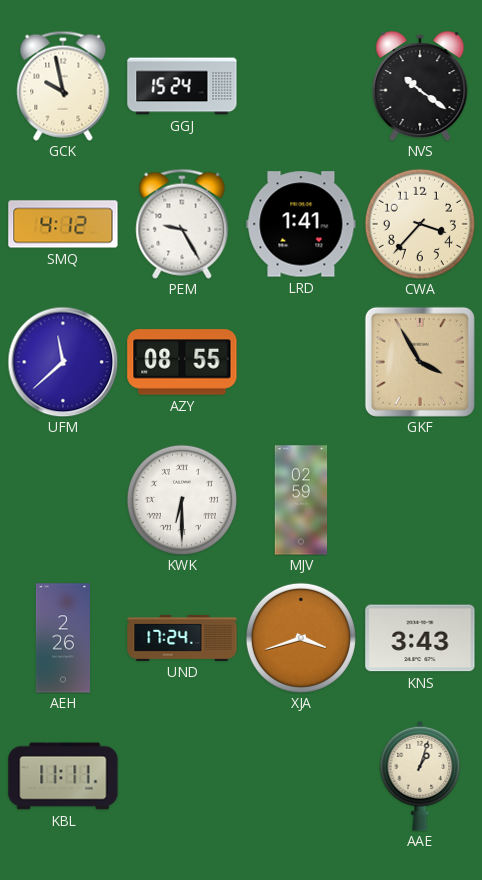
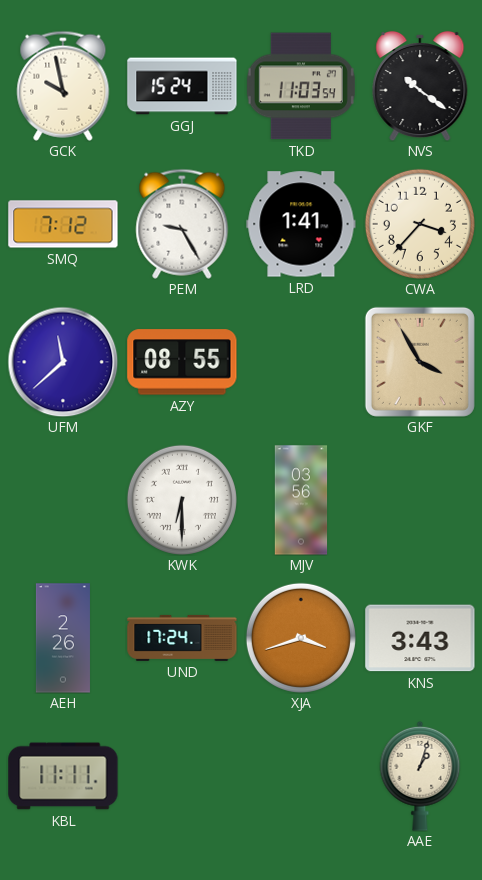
TKD: none -> 11:03 (301, 86)
SMQ: 4:12 -> 7:12 (63, 224)
MJV: 02:59 -> 03:56 (301, 500)
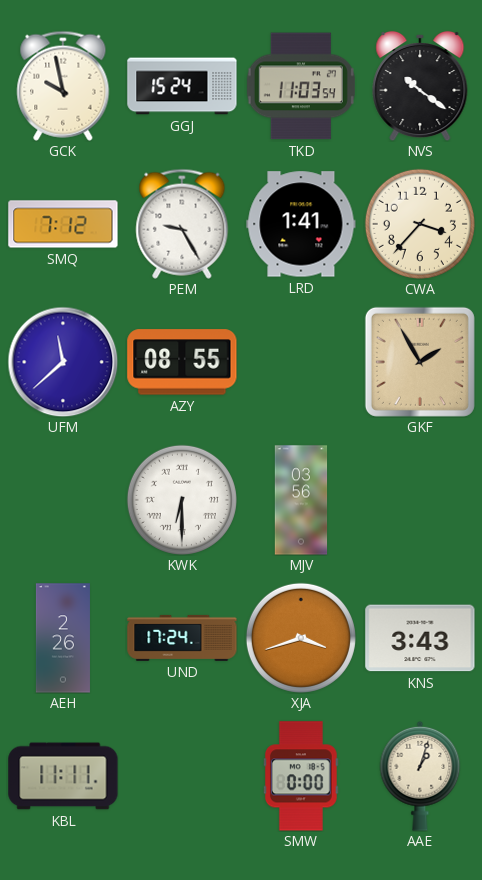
GKF: 3:55 -> 1:55 (420, 362)
SMW: none -> 0:00 (301, 776)
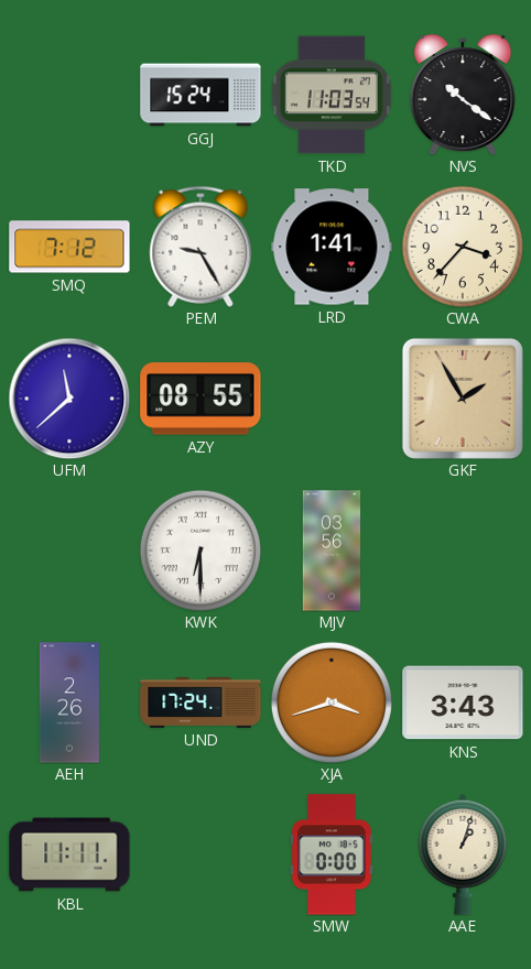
GCK: 9:58 -> none (63, 86)
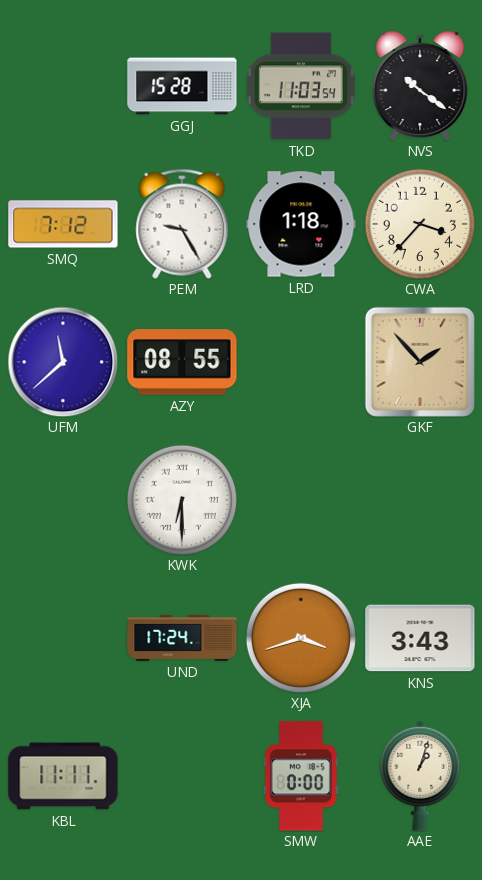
GGJ: 15:24 -> 15:28 (182, 86)
LRD: 1:41 -> 1:18 (301, 224)
GKF: 1:55 -> 1:53 (420, 362)
MJV: 03:56 -> none (332, 551)
AEH: 2:26 -> none (69, 703)
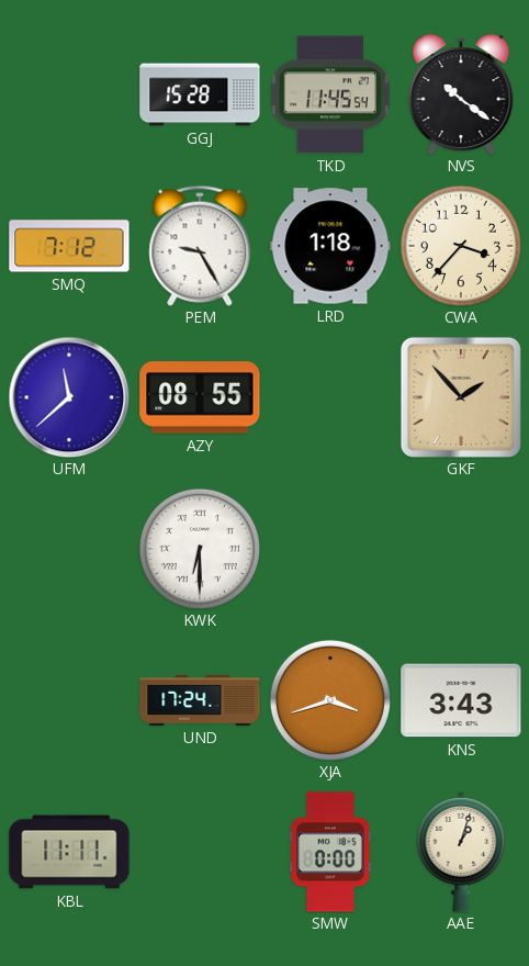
TKD: 11:03 -> 11:45 (330, 94)
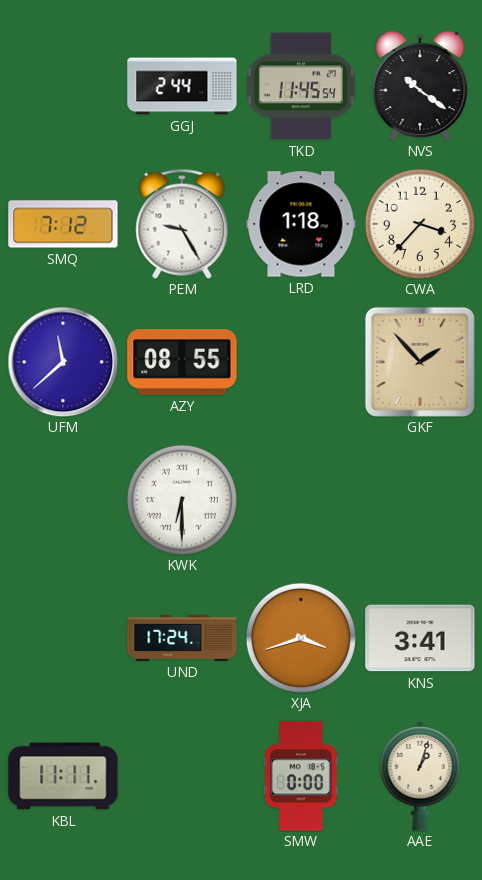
GGJ: 15:28 -> 2:44 (182, 86)
KNS: 3:43 -> 3:41 (420, 638)
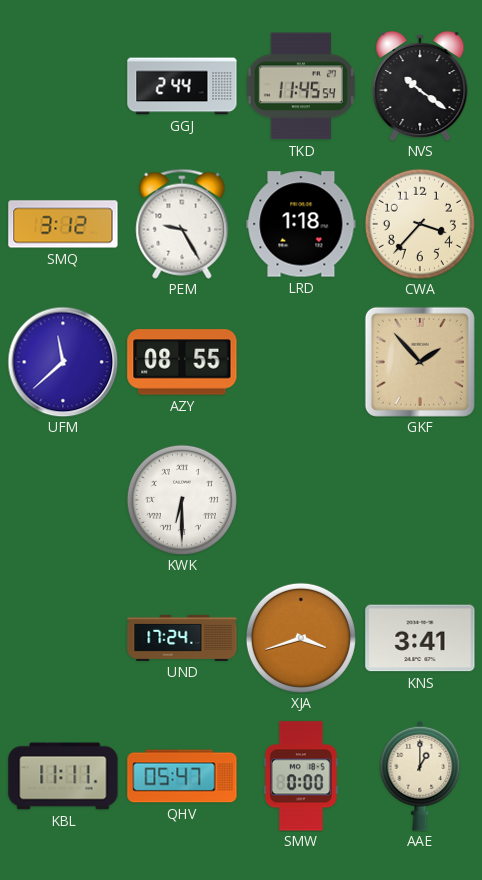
SMQ: 7:12 -> 3:12 (63, 224)
QHV: none -> 05:47 (182, 776)
AAE: 1:03 -> 1:00 (420, 776)
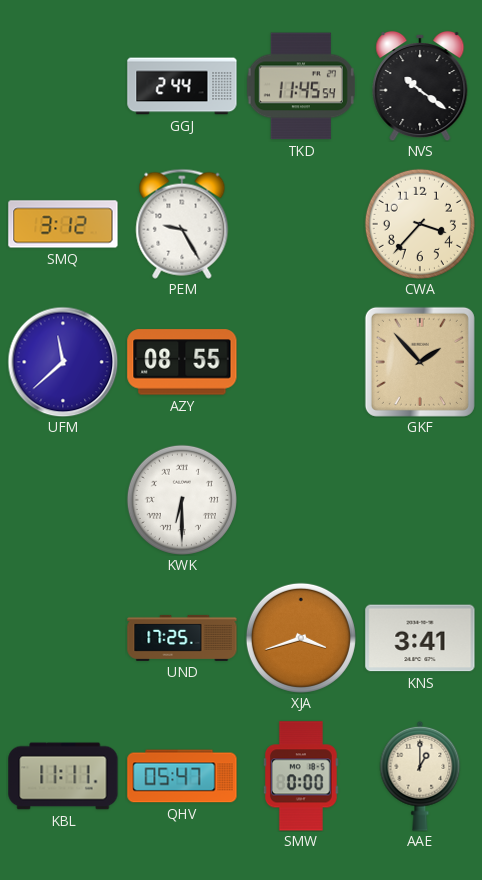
LRD: 1:18 -> none (301, 224)
UND: 17:24 -> 17:25 (182, 638)
